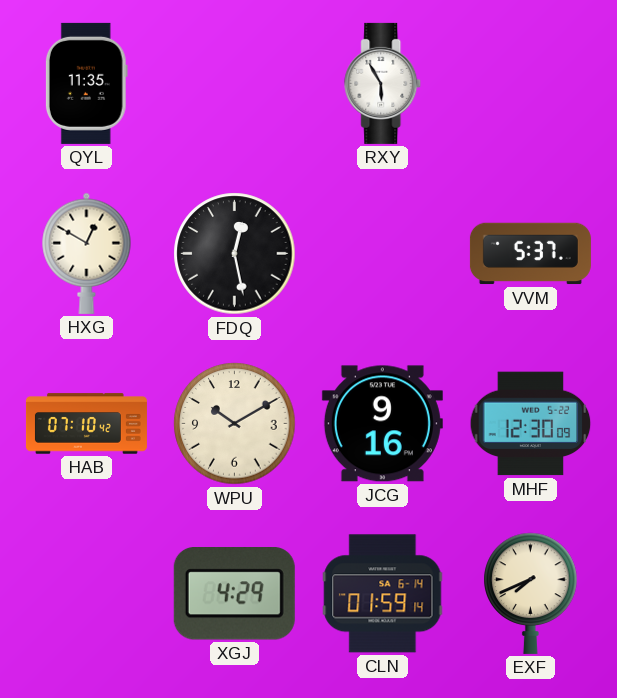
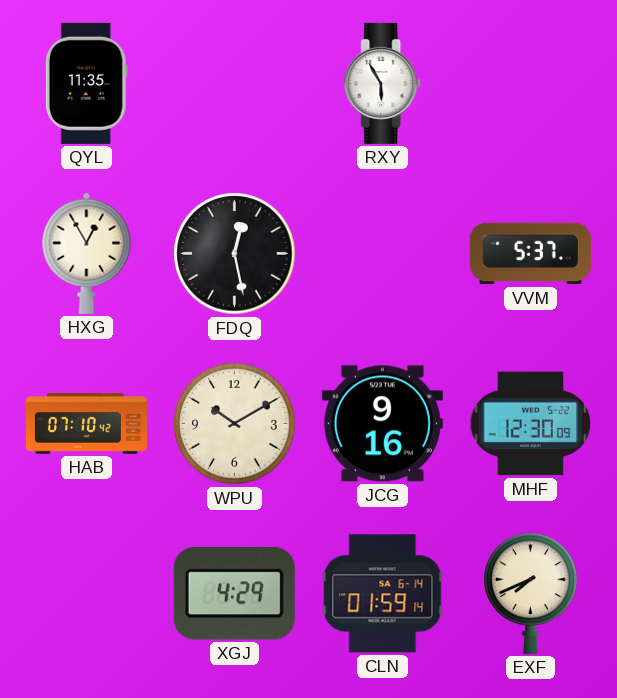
HXG: 12:50 -> 12:55 (87, 253)
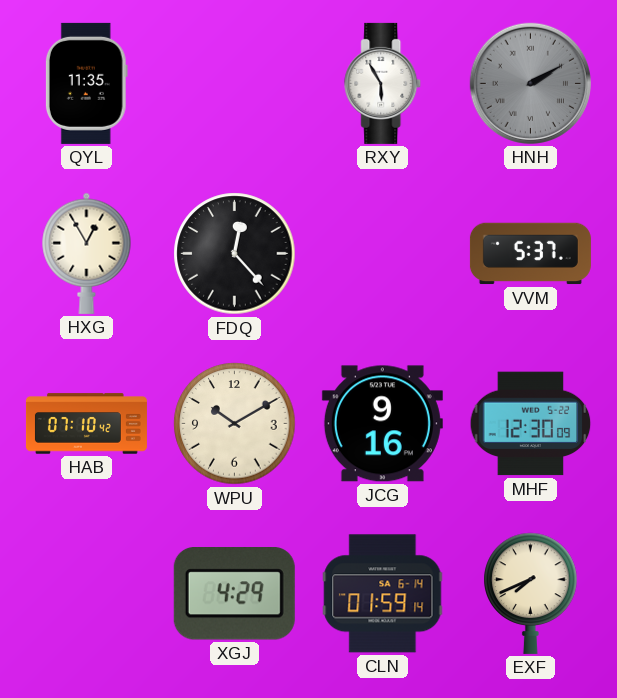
HNH: none -> 2:10 (530, 83)
FDQ: 12:28 -> 12:23 (235, 254)
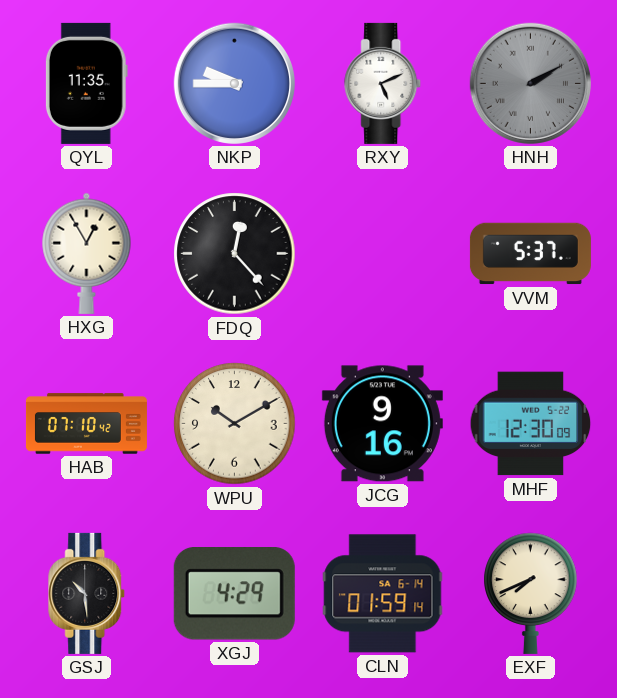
NKP: none -> 9:45 (234, 83)
RXY: 5:55 -> 5:11 (383, 83)
GSJ: none -> 10:29 (87, 593)
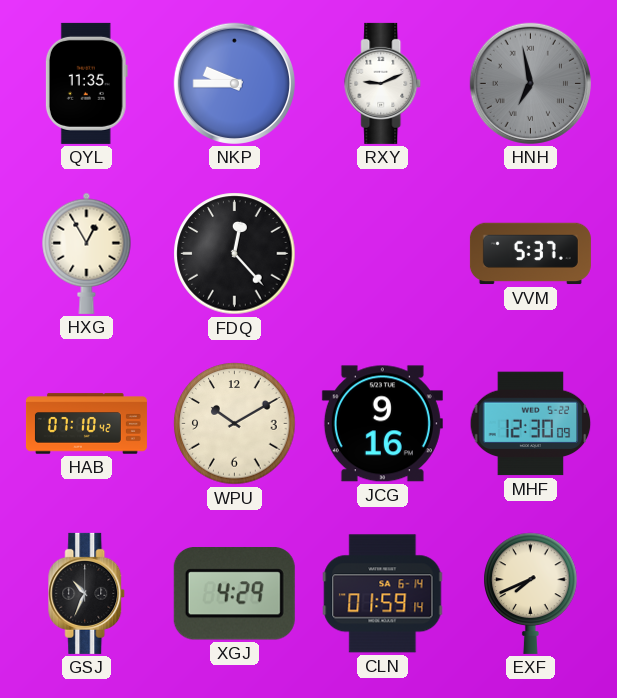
RXY: 5:11 -> 9:11 (383, 83)
HNH: 2:10 -> 6:58 (530, 83)
GSJ: 10:29 -> 10:34 (87, 593)
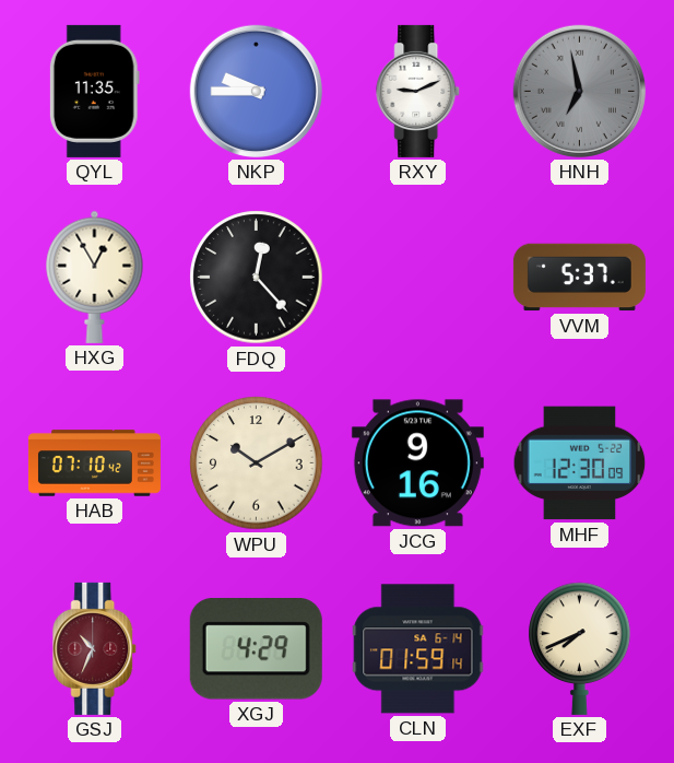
GSJ dial: black -> burgundy (95, 648)
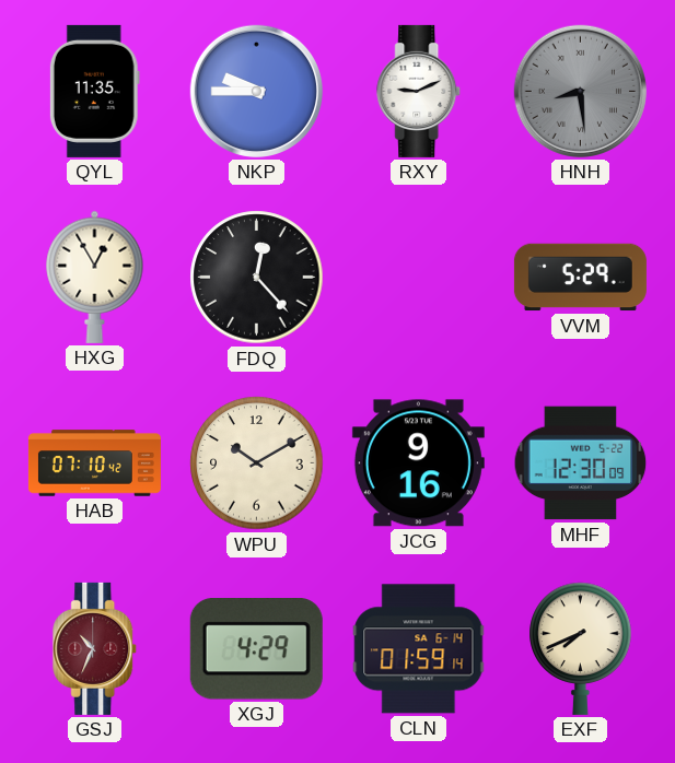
HNH: 6:58 -> 8:29 (580, 91)
VVM: 5:37 -> 5:29 (580, 278)
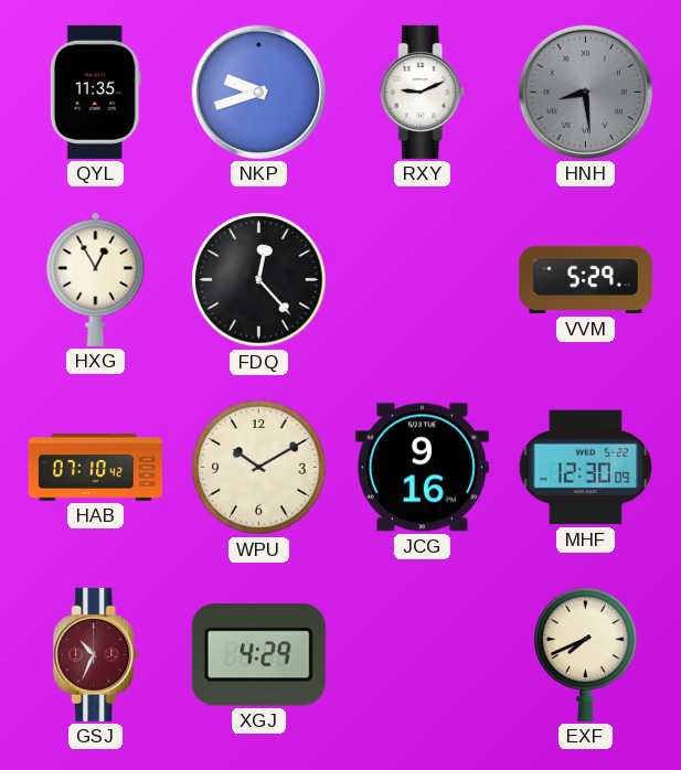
NKP: 9:45 -> 9:42 (258, 92)
CLN: 01:59 -> none (419, 649)
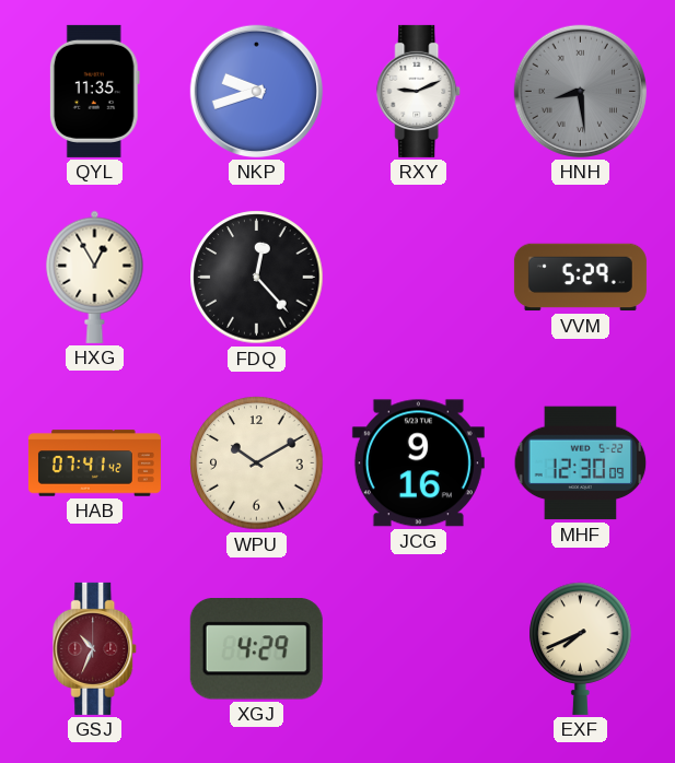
HAB: 07:10 -> 07:41 (94, 463)
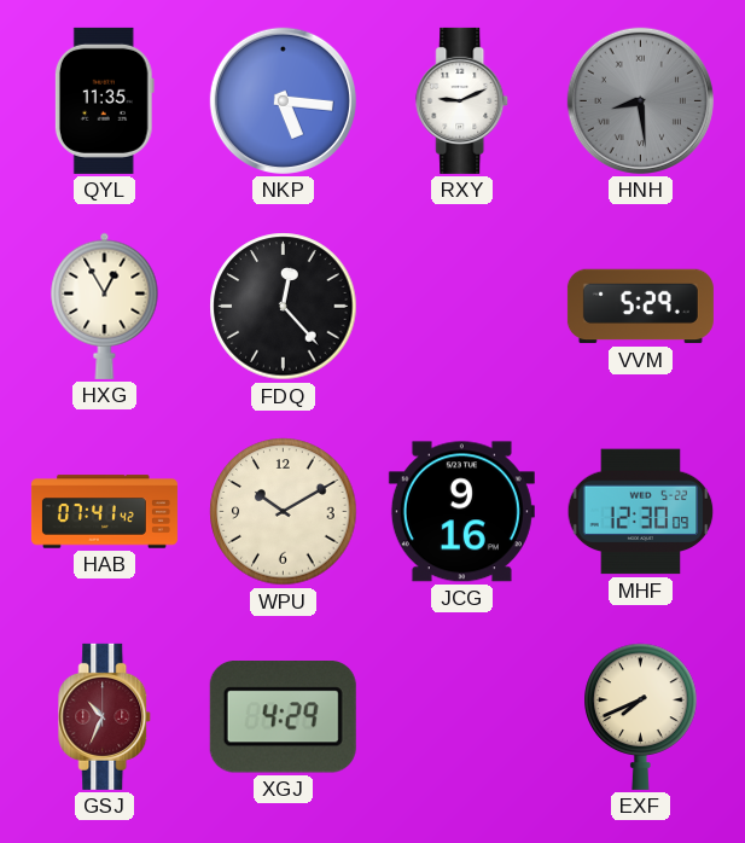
NKP: 9:42 -> 5:16 (283, 100)
